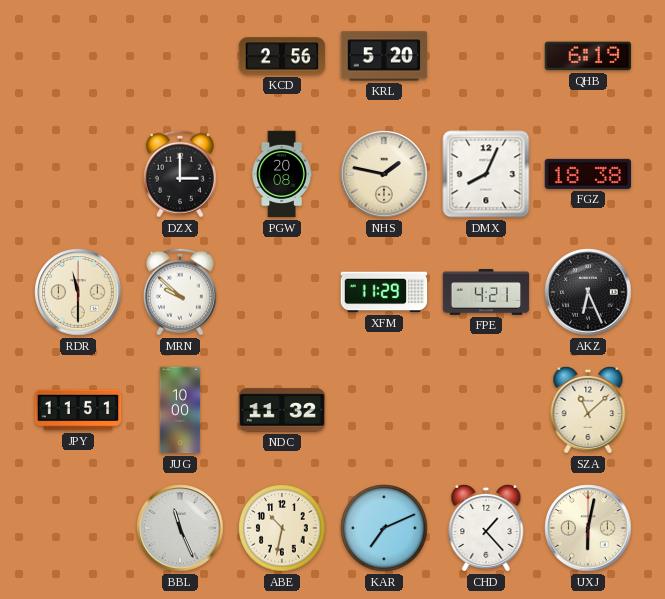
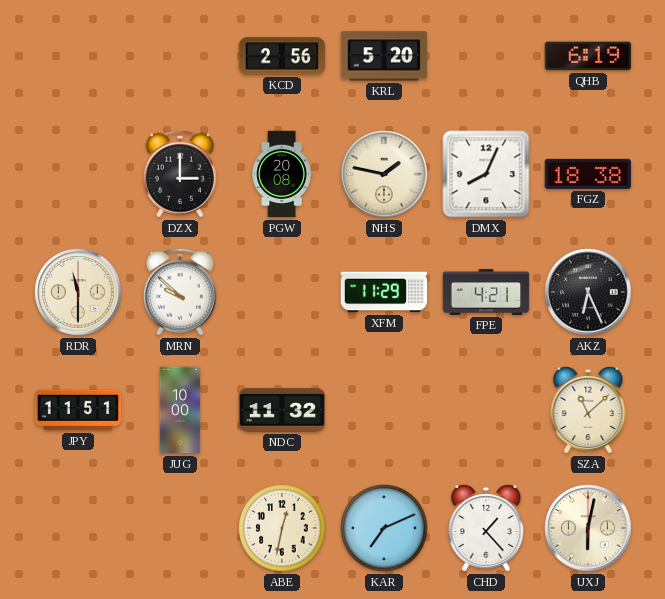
BBL: 11:26 -> none (180, 528)
ABE: 10:32 -> 12:32 (282, 528)
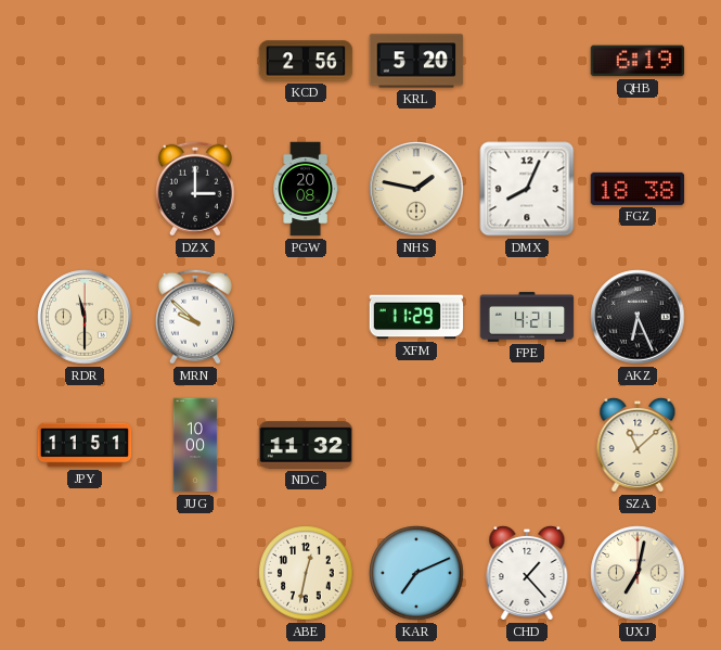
UXJ: 6:02 -> 7:02 (638, 573)
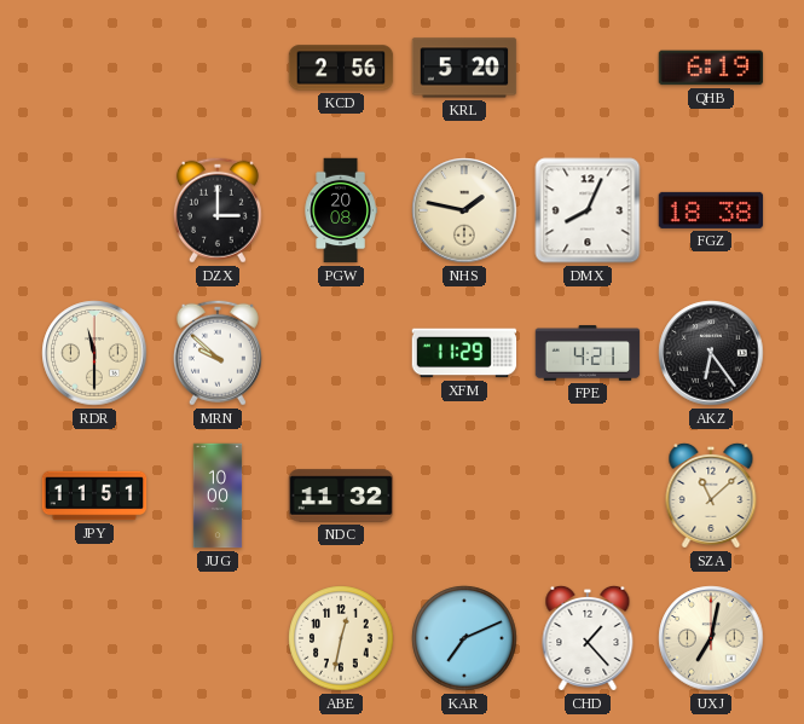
AKZ: 6:26 -> 6:24 (711, 353)
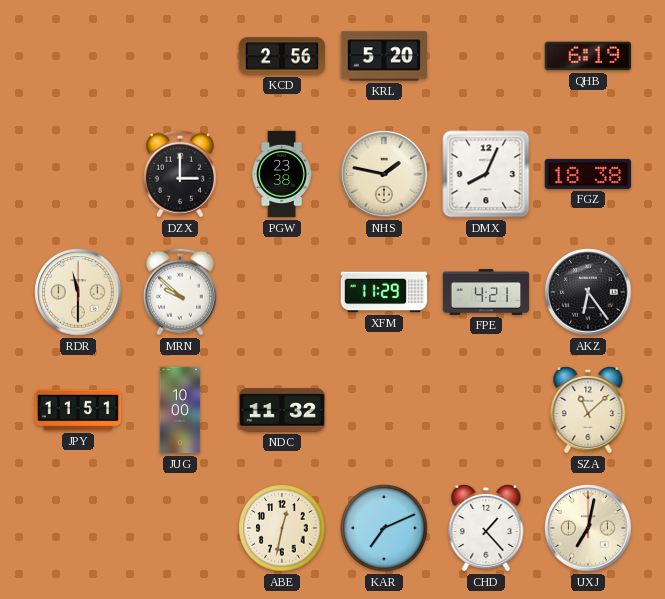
PGW: 20:08 -> 23:38 (282, 174)
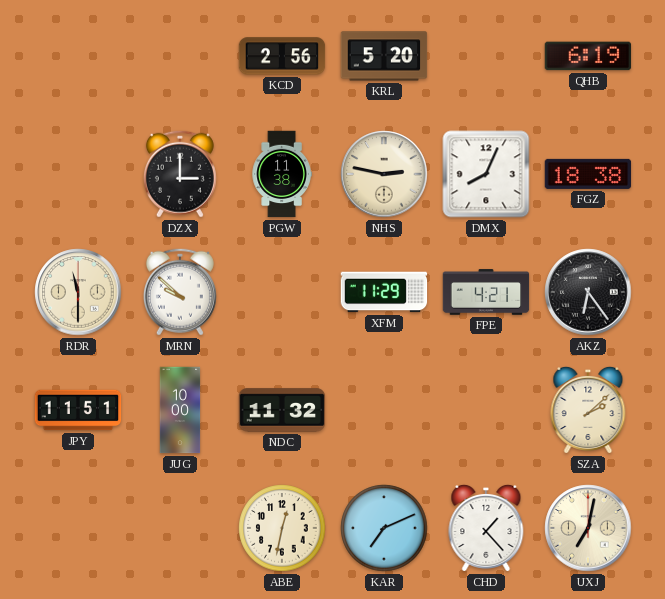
PGW: 23:38 -> 11:38 (282, 174)
NHS: 1:47 -> 2:47 (384, 174)
SZA: 11:08 -> 2:08 (588, 410)
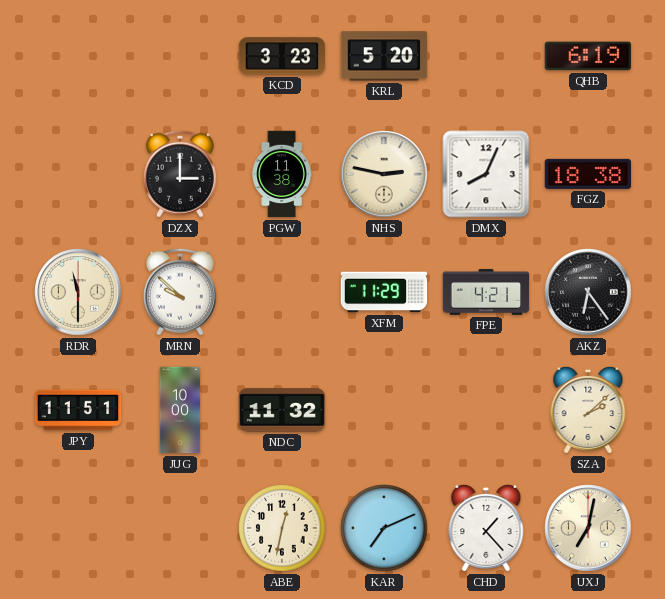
KCD: 2:56 -> 3:23 (282, 56)
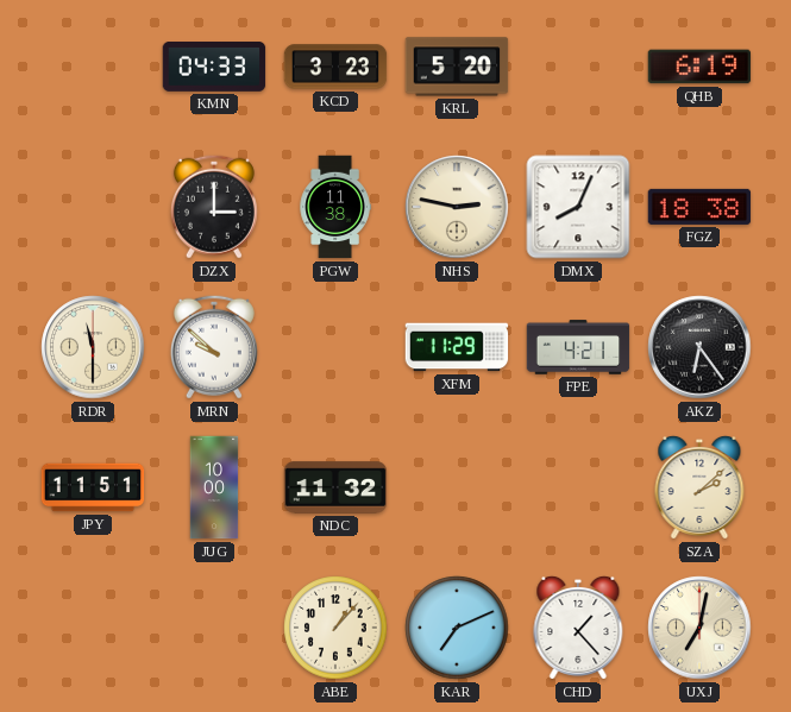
KMN: none -> 04:33 (214, 68)
ABE: 12:32 -> 1:07 (335, 628)
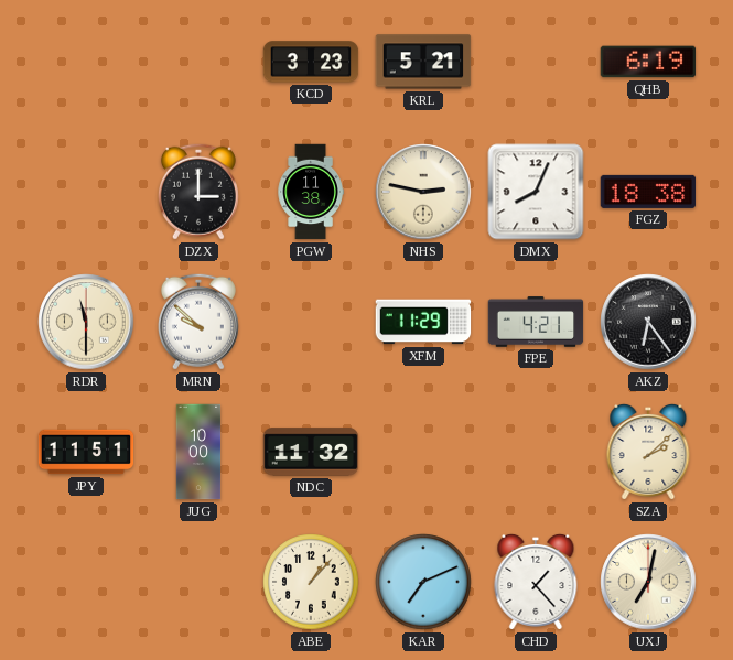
KMN: 04:33 -> none (214, 68)
KRL: 5:20 -> 5:21 (423, 62)
